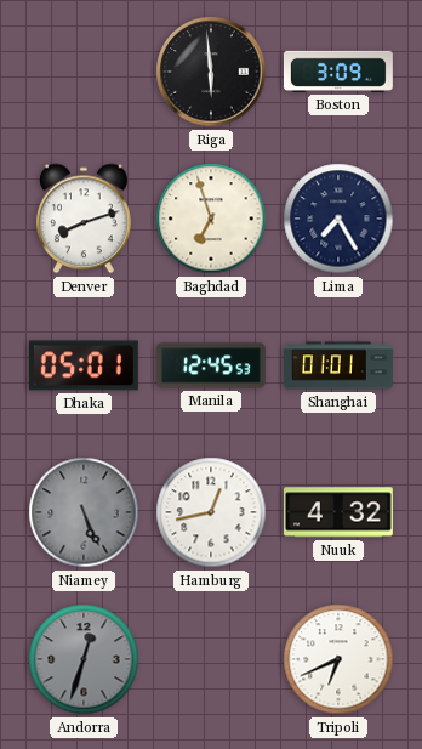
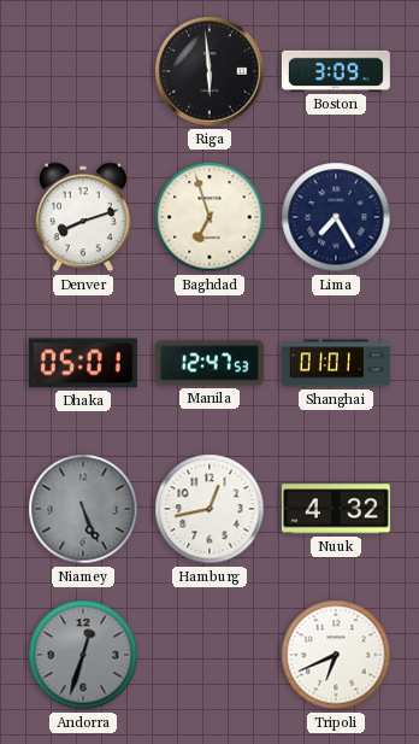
Manila: 12:45 -> 12:47 (209, 363)
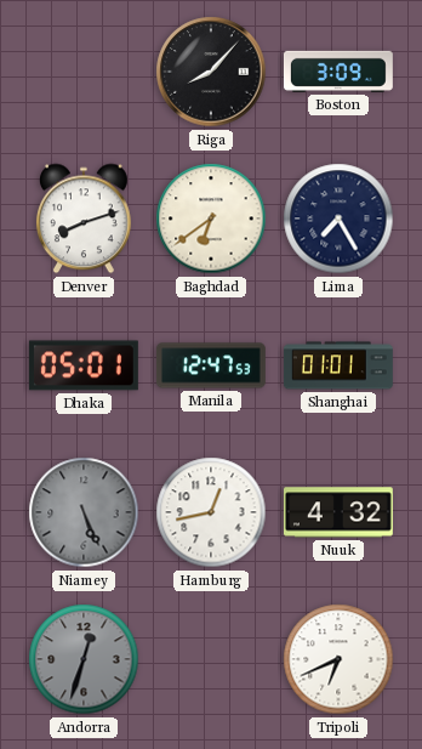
Riga: 5:59 -> 8:07 (211, 72)
Baghdad: 6:57 -> 6:39 (211, 219)
